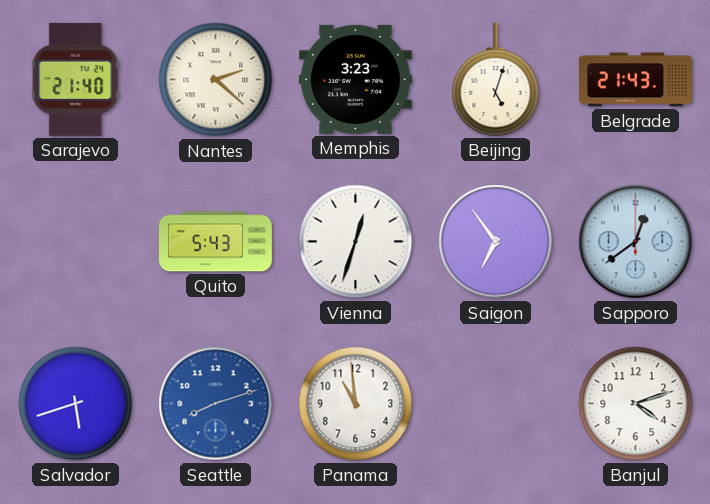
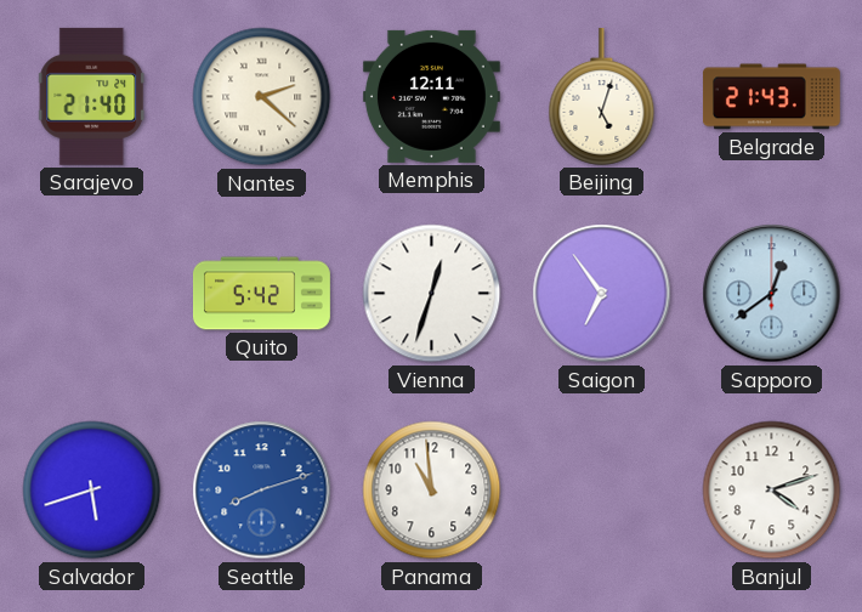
Memphis: 3:23 -> 12:11 (431, 96)
Quito: 5:43 -> 5:42 (261, 294)
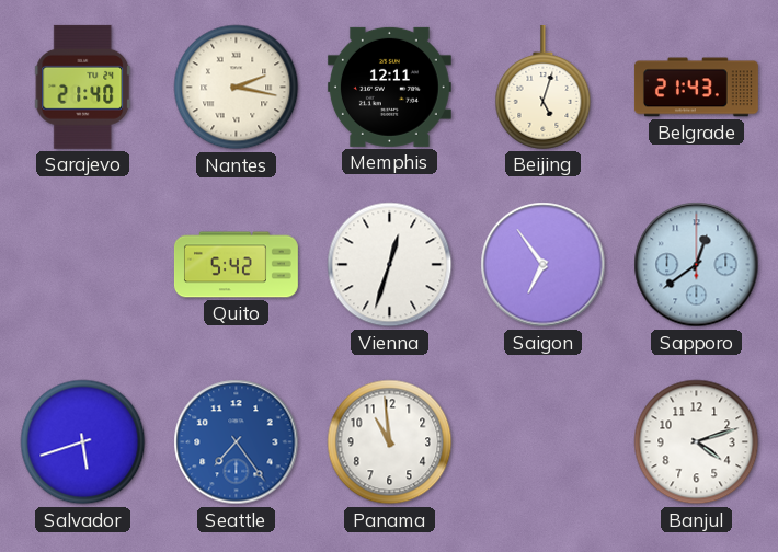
Nantes: 2:22 -> 2:17 (237, 88)
Seattle: 8:12 -> 7:24 (237, 442)
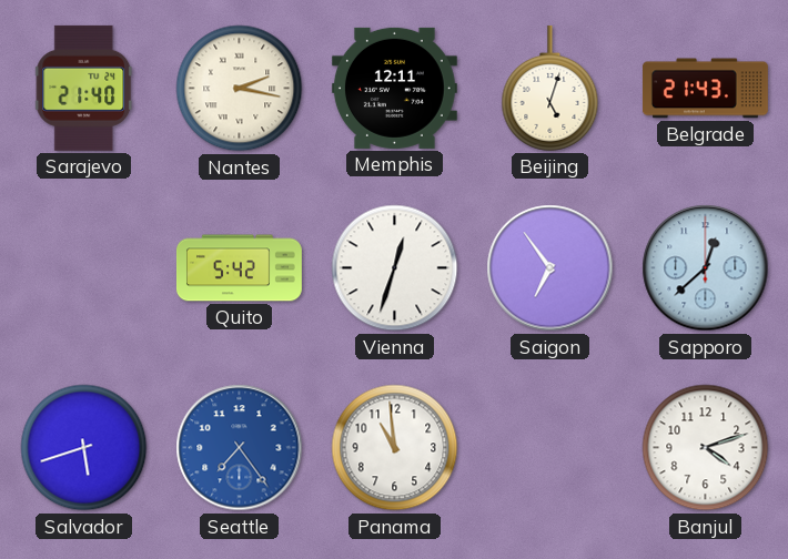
Sapporo: 12:39 -> 12:38 (706, 268)
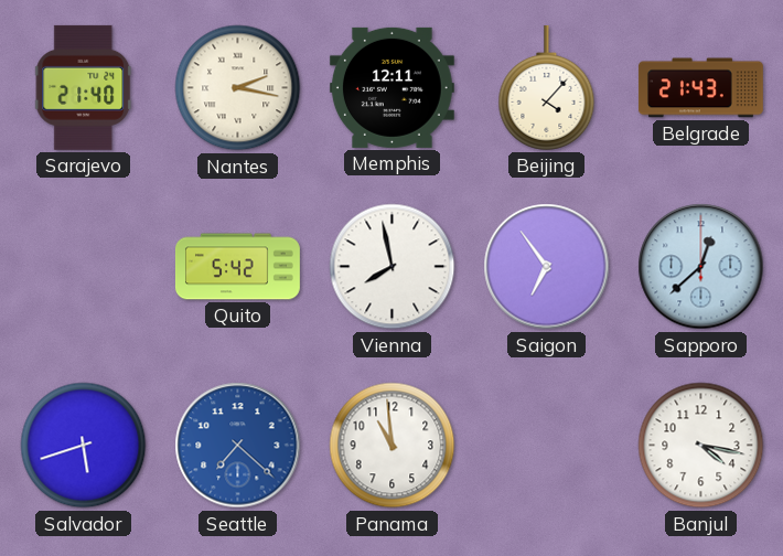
Beijing: 5:03 -> 4:07 (547, 87)
Vienna: 12:33 -> 7:58 (393, 267)
Seattle: 7:24 -> 7:22 (238, 446)
Banjul: 4:12 -> 4:17 (701, 446)
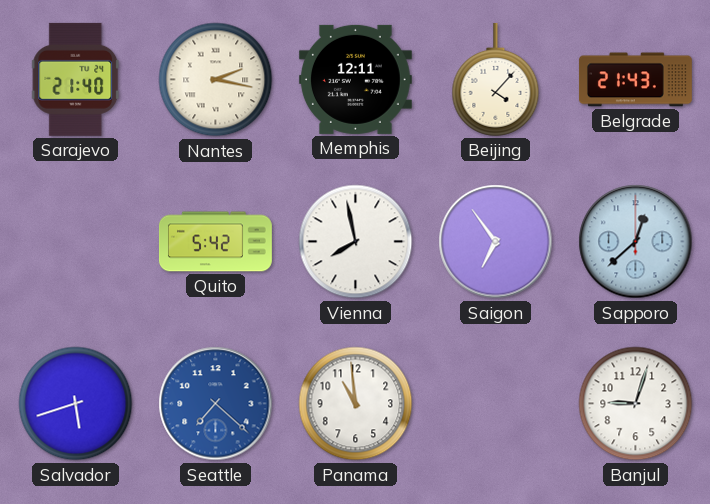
Banjul: 4:17 -> 9:03 (636, 404)
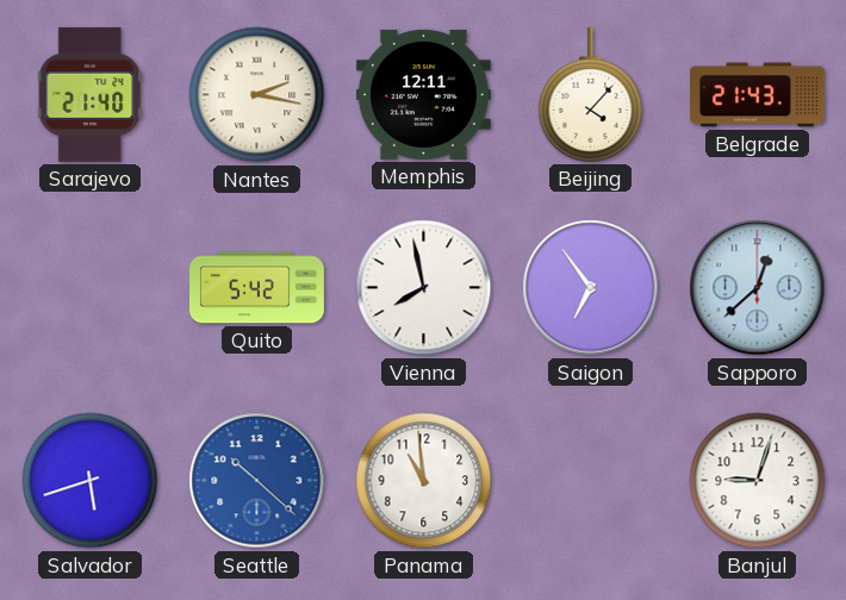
Seattle: 7:22 -> 10:22 (257, 481)
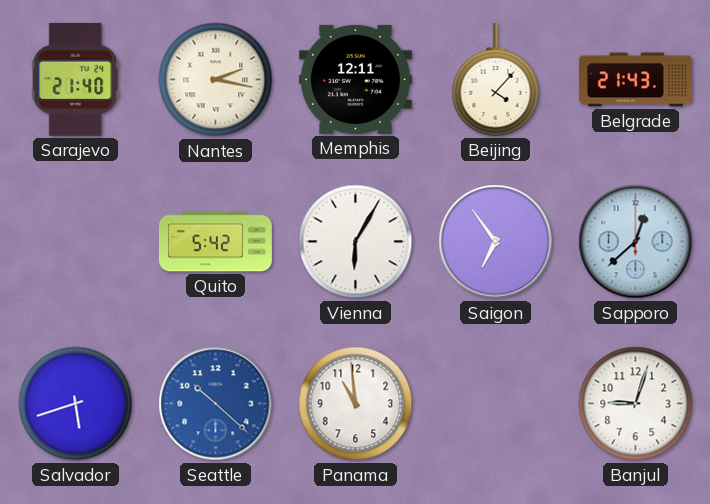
Vienna: 7:58 -> 6:05 (356, 242)
